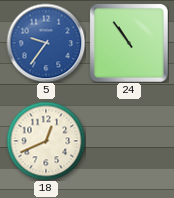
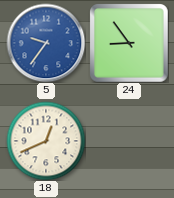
24: 10:54 -> 8:54 (129, 43)
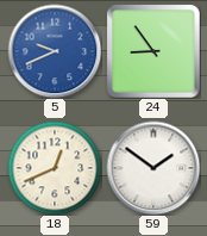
5: 9:36 -> 9:41 (55, 51)
59: none -> 1:51 (153, 168)
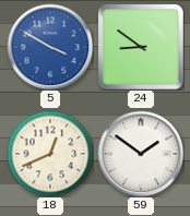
5: 9:41 -> 3:50 (50, 47)
24: 8:54 -> 8:51 (141, 47)
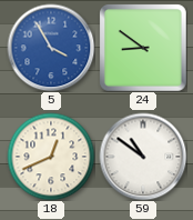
5: 3:50 -> 3:55 (51, 48)
59: 1:51 -> 10:51 (143, 157)
